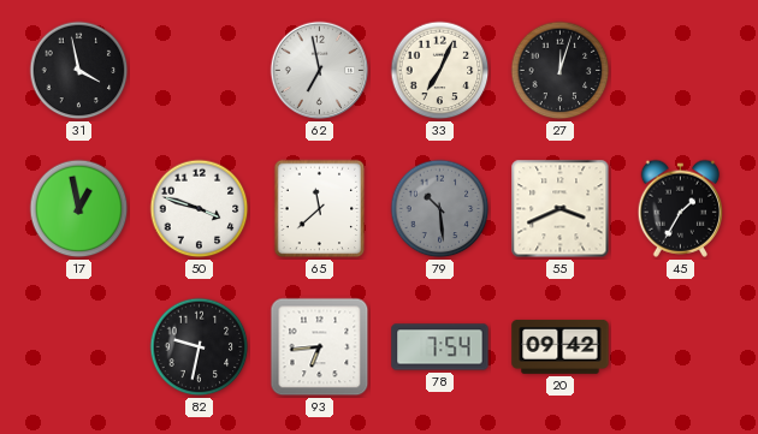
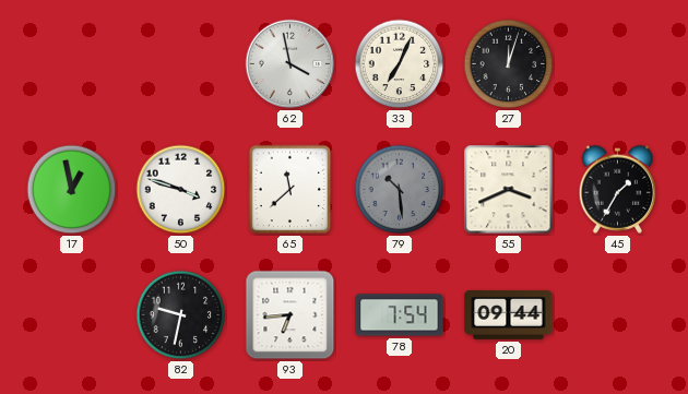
31: 3:58 -> none (79, 71)
62: 6:58 -> 3:58 (290, 64)
20: 09:42 -> 09:44 (509, 314)
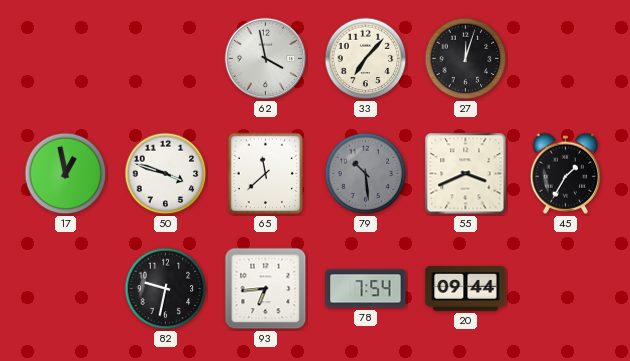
33: 7:04 -> 7:07 (366, 59)
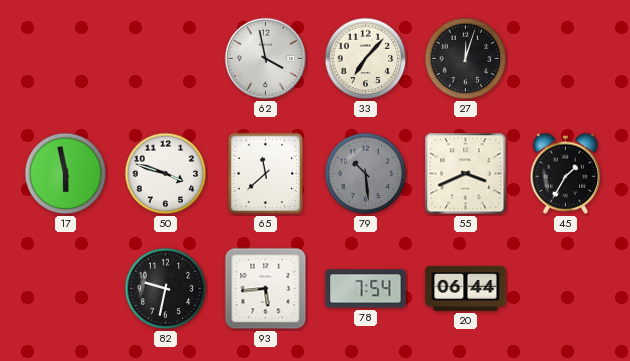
17: 12:58 -> 5:58 (66, 174)
93: 6:44 -> 5:44 (266, 289)
20: 09:44 -> 06:44 (466, 288)
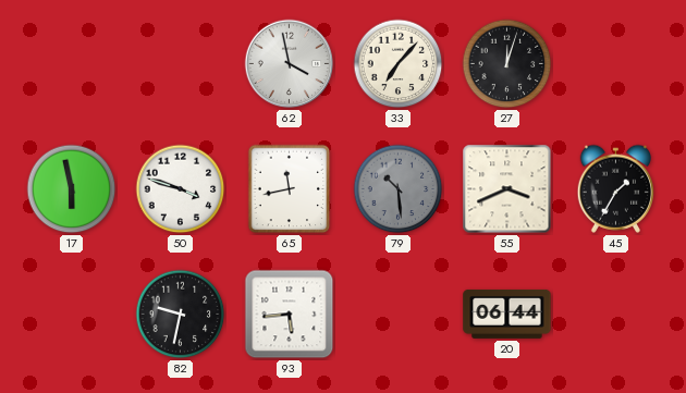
65: 11:38 -> 11:43 (290, 189)
78: 7:54 -> none (366, 289)
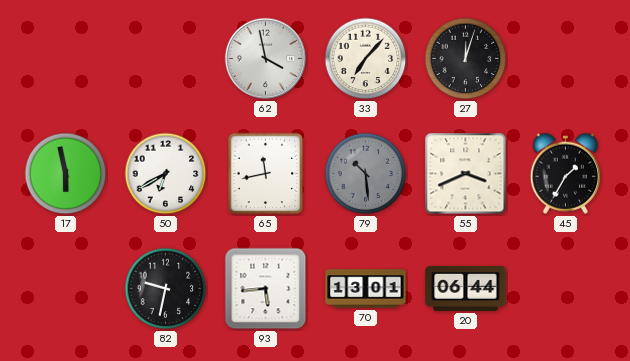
50: 3:48 -> 6:40 (166, 174)
70: none -> 13:01 (366, 289)
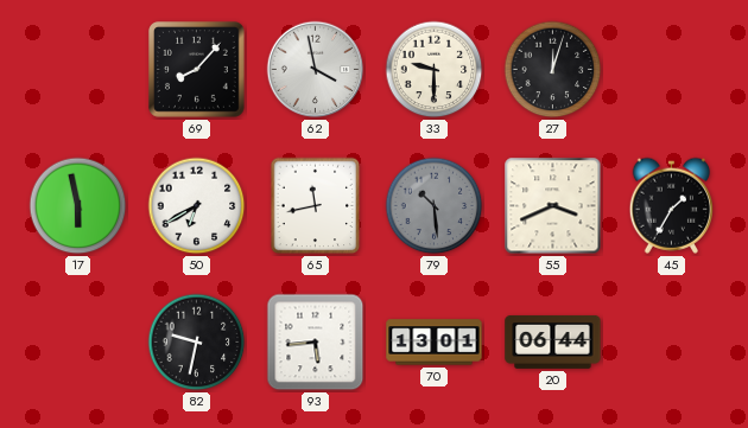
69: none -> 8:07 (197, 70)
33: 7:07 -> 9:30 (435, 70)
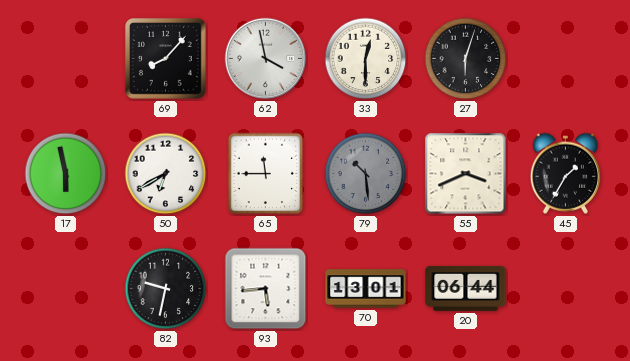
33: 9:30 -> 12:30 (366, 59)
27: 12:03 -> 6:03 (466, 59)
65: 11:43 -> 11:45 (266, 174)
